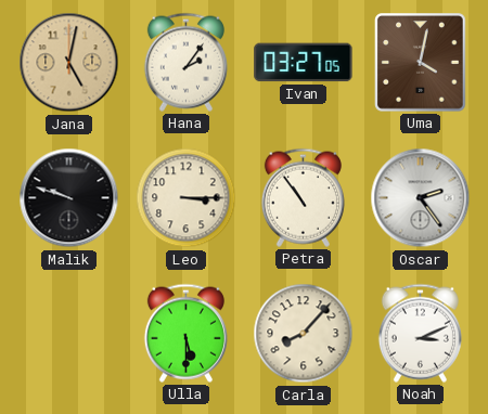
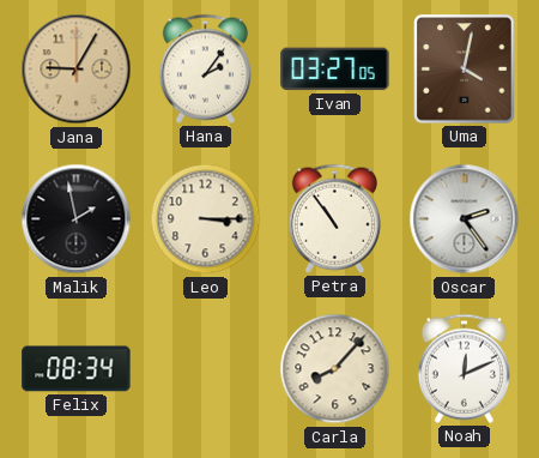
Jana: 5:02 -> 9:05 (77, 70)
Malik: 9:48 -> 1:58 (77, 219)
Felix: none -> 08:34 (77, 369)
Ulla: 5:30 -> none (185, 333)
Noah: 3:11 -> 12:11 (464, 368)
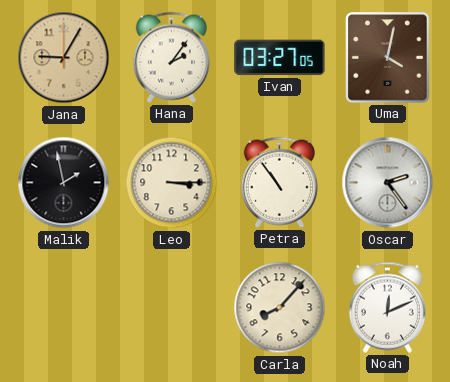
Felix: 08:34 -> none (77, 369)
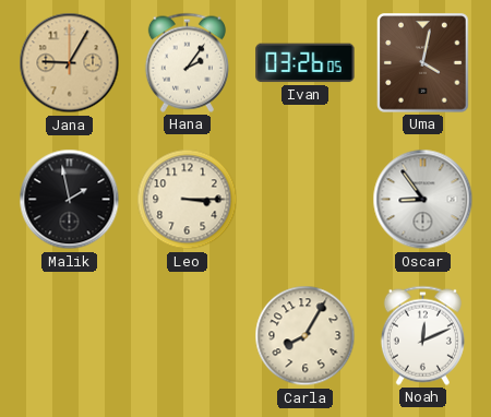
Ivan: 03:27 -> 03:26 (306, 63)
Petra: 10:54 -> none (279, 182)
Oscar: 2:24 -> 8:54 (423, 200)
Carla: 8:07 -> 8:05 (306, 336)
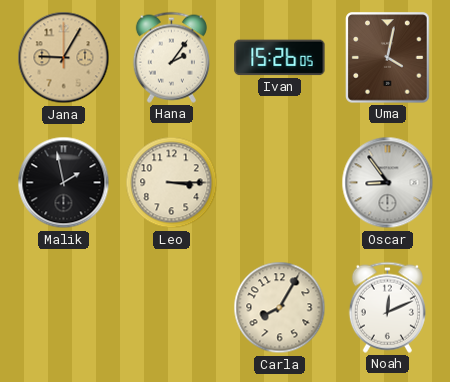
Ivan: 03:26 -> 15:26 (280, 58)
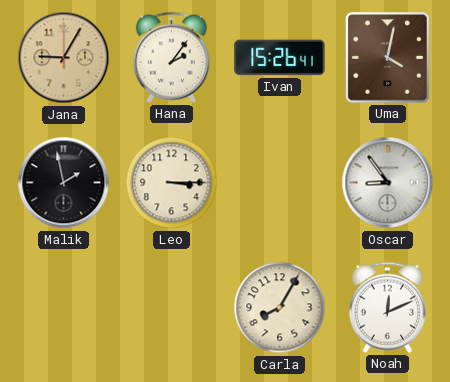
Ivan: 15:26:05 -> 15:26:41 (280, 58)
